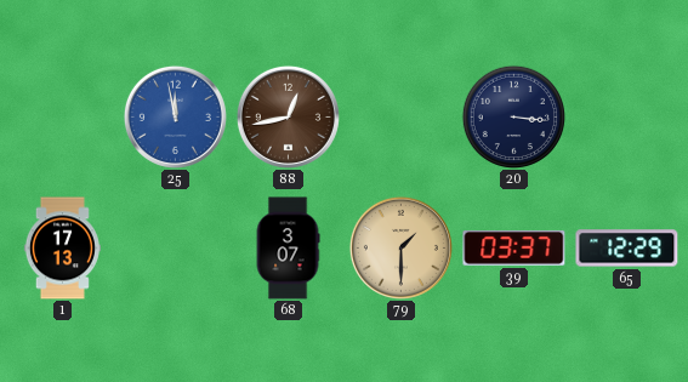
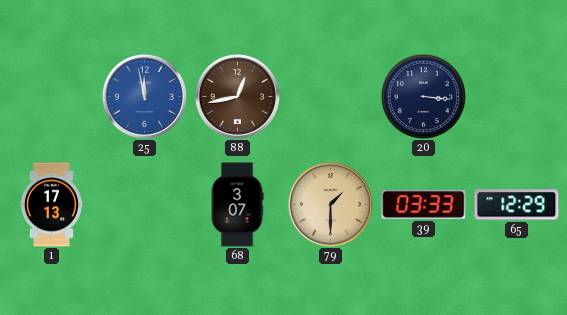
39: 03:37 -> 03:33 (424, 205)
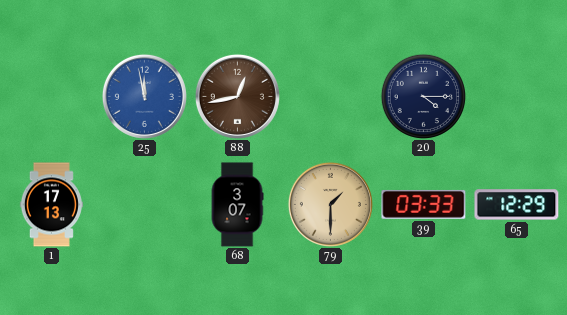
20: 3:16 -> 4:15 (423, 96)
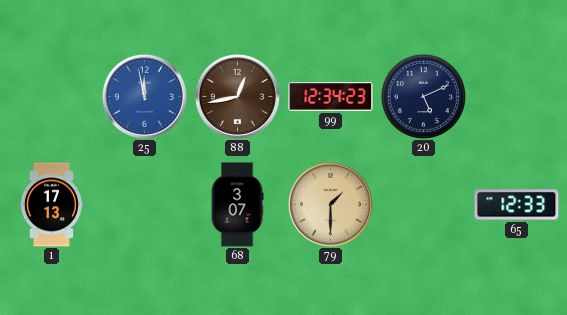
99: none -> 12:34 (331, 97)
20: 4:15 -> 5:11 (423, 96)
39: 03:33 -> none (424, 205)
65: 12:29 -> 12:33 (517, 205)
